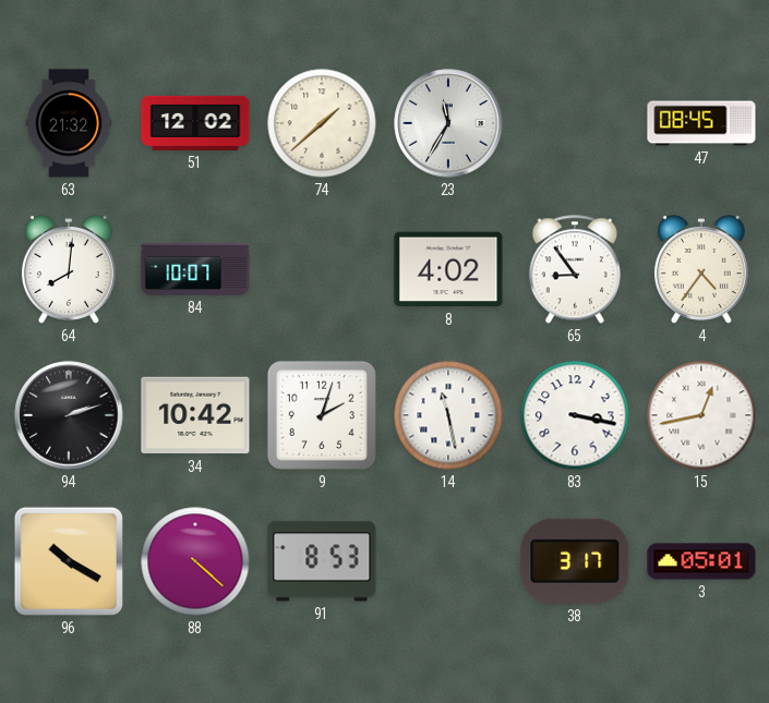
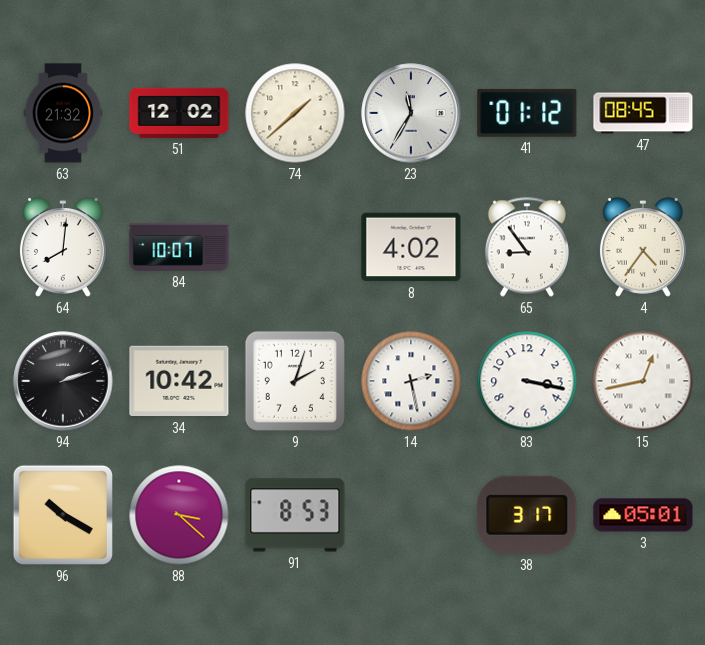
41: none -> 01:12 (527, 113)
14: 11:28 -> 2:28 (411, 381)
88: 4:22 -> 3:22 (179, 515)
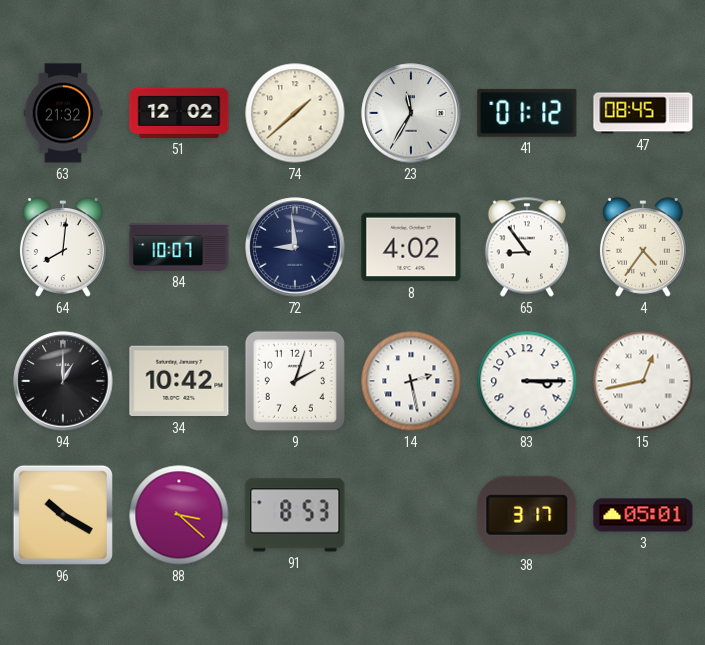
72: none -> 8:59 (295, 247)
94: 2:12 -> 1:00 (63, 381)
83: 3:17 -> 3:15 (527, 381)
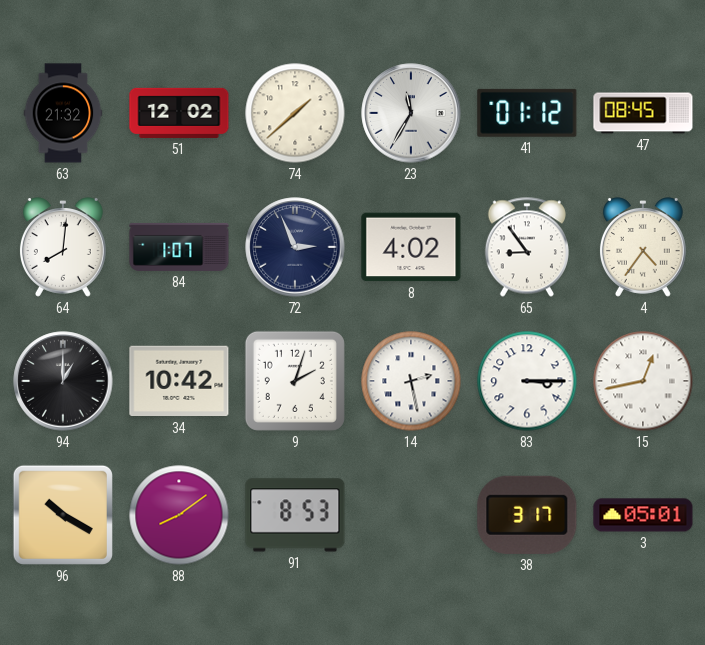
84: 10:07 -> 1:07 (179, 247)
72: 8:59 -> 2:56 (295, 247)
88: 3:22 -> 8:09 (179, 515)
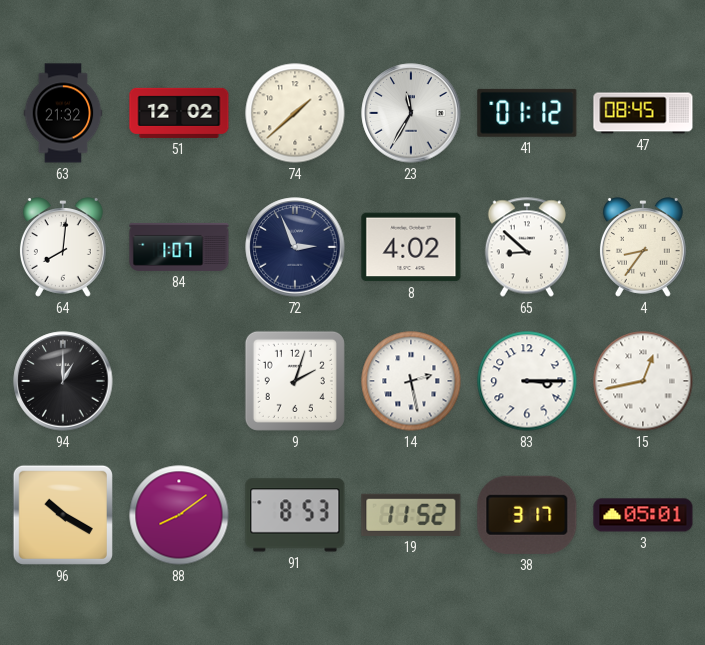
65: 8:54 -> 8:52 (527, 247)
4: 4:36 -> 8:36 (643, 247)
34: 10:42 -> none (179, 381)
19: none -> 11:52 (411, 515)
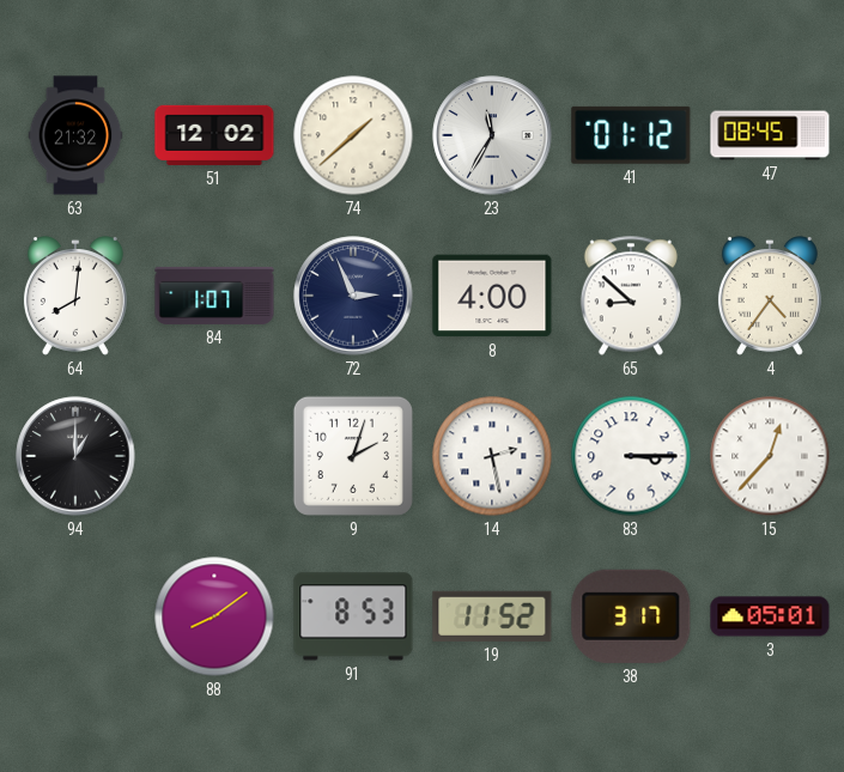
8: 4:02 -> 4:00 (492, 296)
4: 8:36 -> 4:36 (770, 296)
15: 12:43 -> 12:37 (770, 456)
96: 10:20 -> none (63, 515)
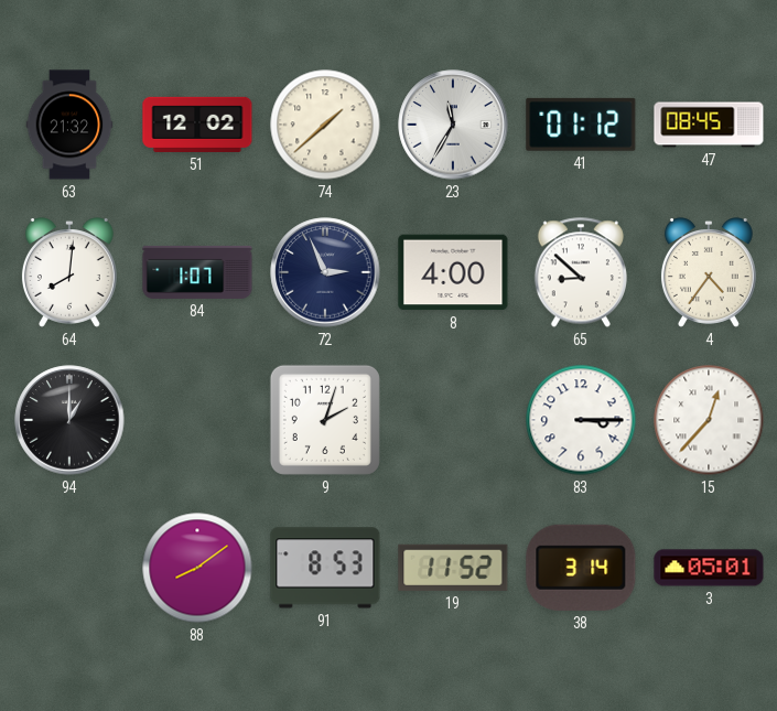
14: 2:28 -> none (492, 456)
38: 3:17 -> 3:14 (581, 568)
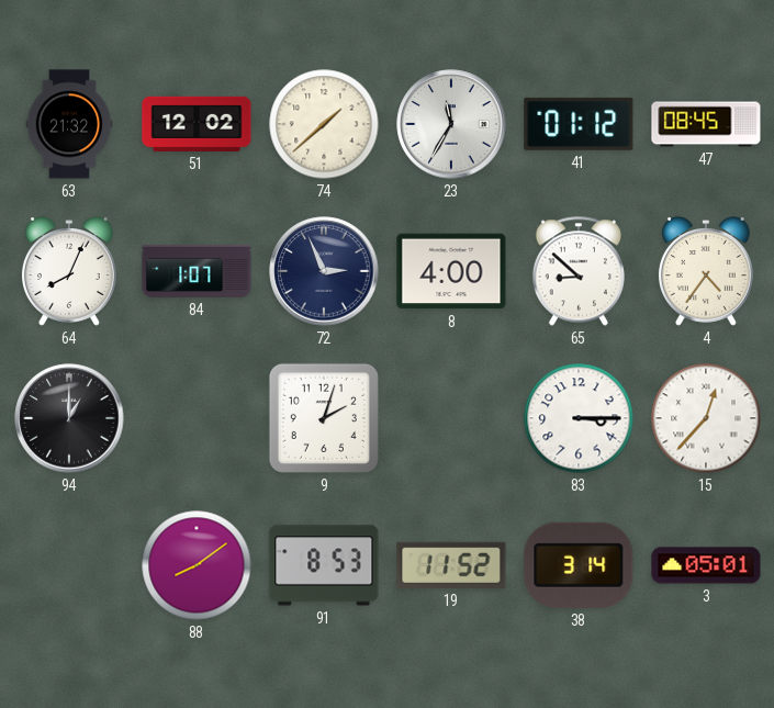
64: 8:01 -> 8:04 (69, 271)
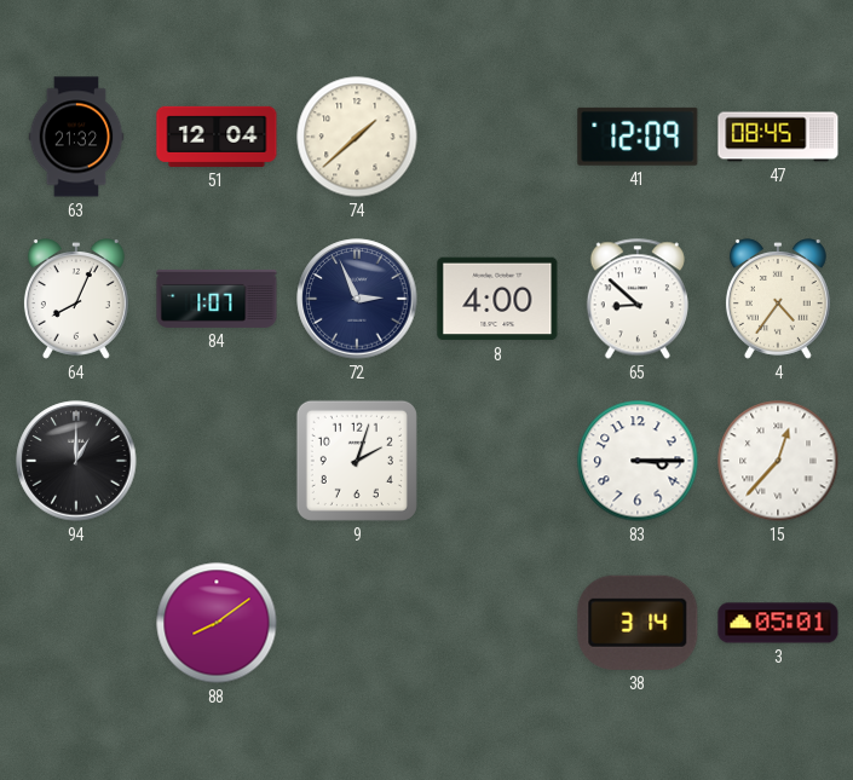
51: 12:02 -> 12:04 (217, 137)
23: 11:35 -> none (451, 124)
41: 01:12 -> 12:09 (638, 137)
91: 8:53 -> none (324, 565)
19: 11:52 -> none (451, 565)
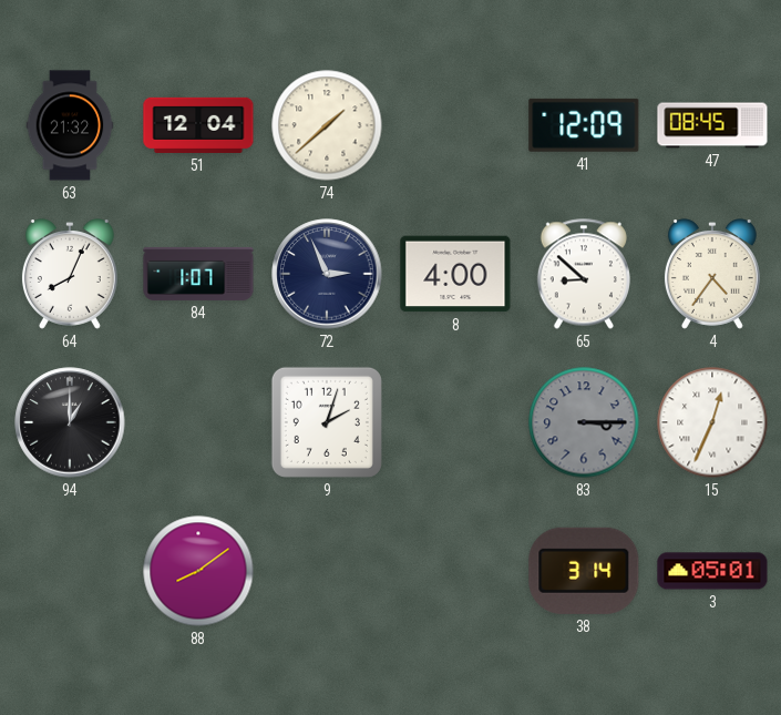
83 dial: white -> grey (584, 422)
15: 12:37 -> 12:34 (712, 422)
